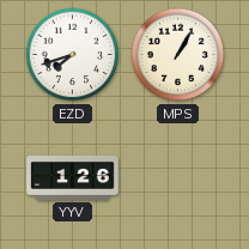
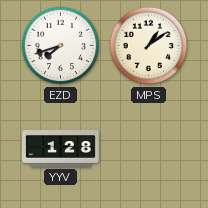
MPS: 1:05 -> 1:09 (149, 46)
YYV: 1:26 -> 1:28 (61, 149)
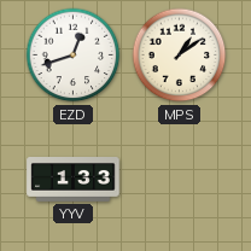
EZD: 7:42 -> 12:42 (74, 56)
YYV: 1:28 -> 1:33 (74, 180)
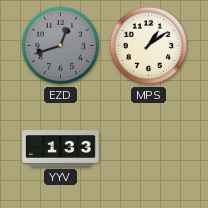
EZD dial: white -> grey (61, 46)
